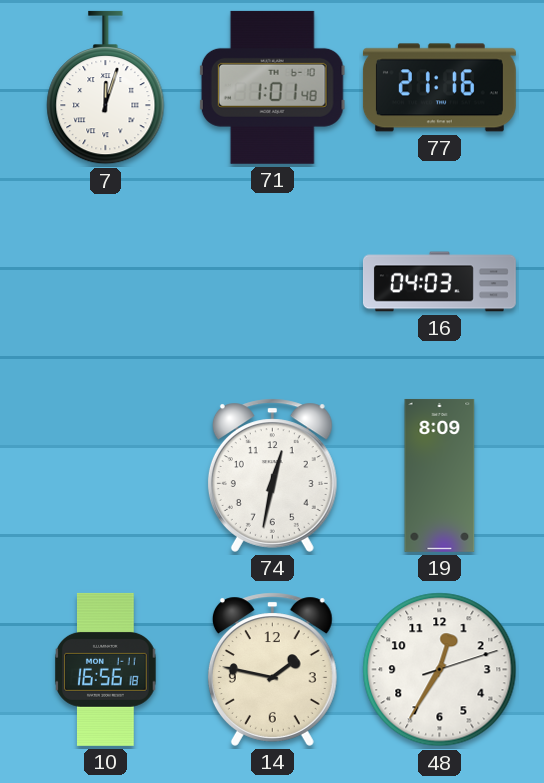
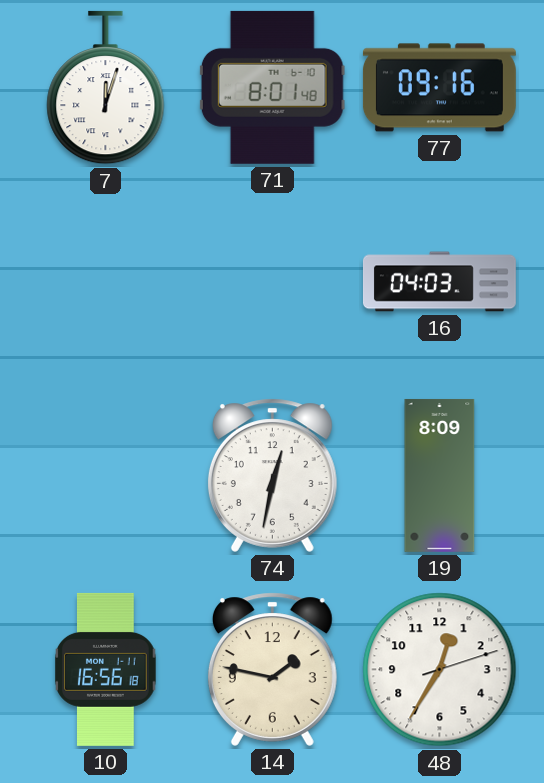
71: 1:01 -> 8:01 (272, 87)
77: 21:16 -> 09:16 (439, 88)
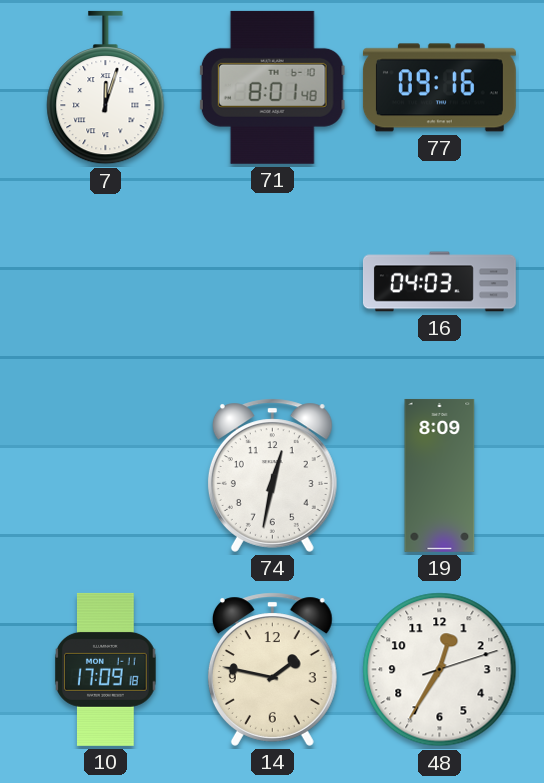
10: 16:56 -> 17:09 (106, 669)
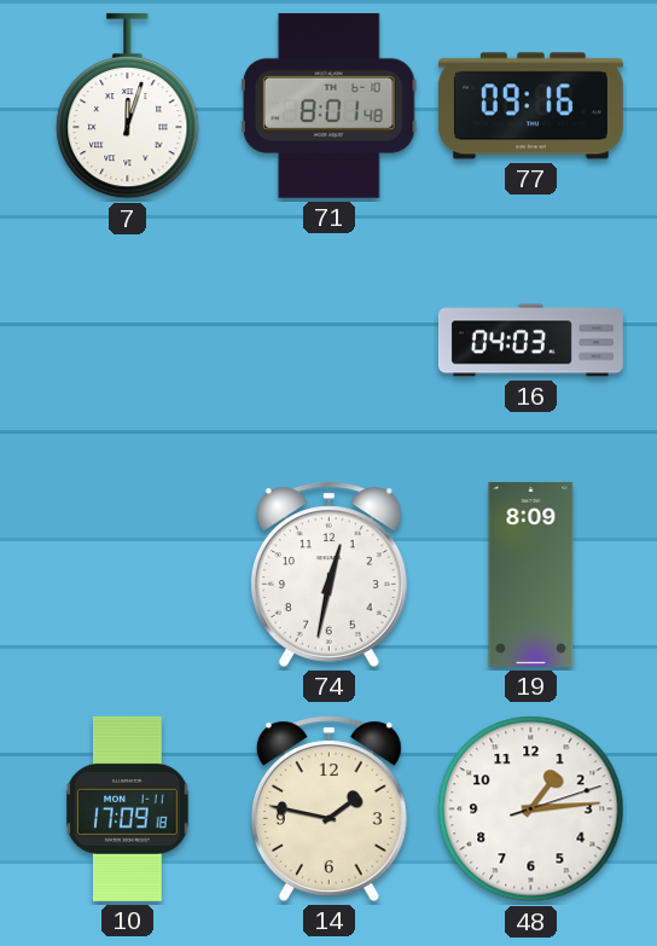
48: 12:35 -> 1:14 (531, 809)
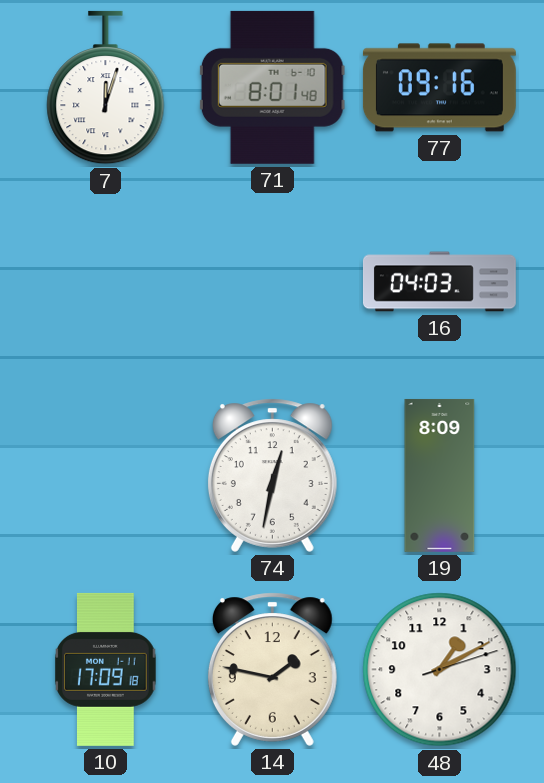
48: 1:14 -> 1:10 (440, 670)
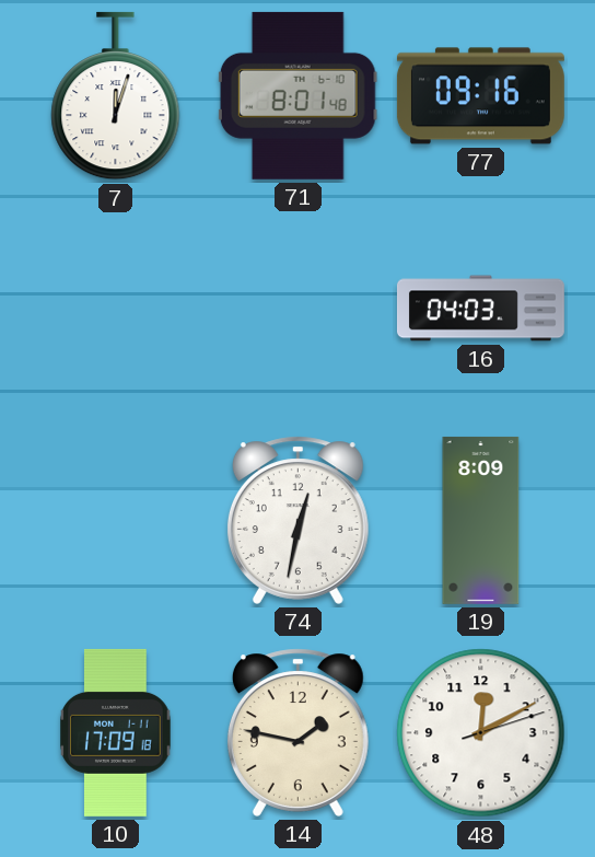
48: 1:10 -> 12:10 (481, 733)
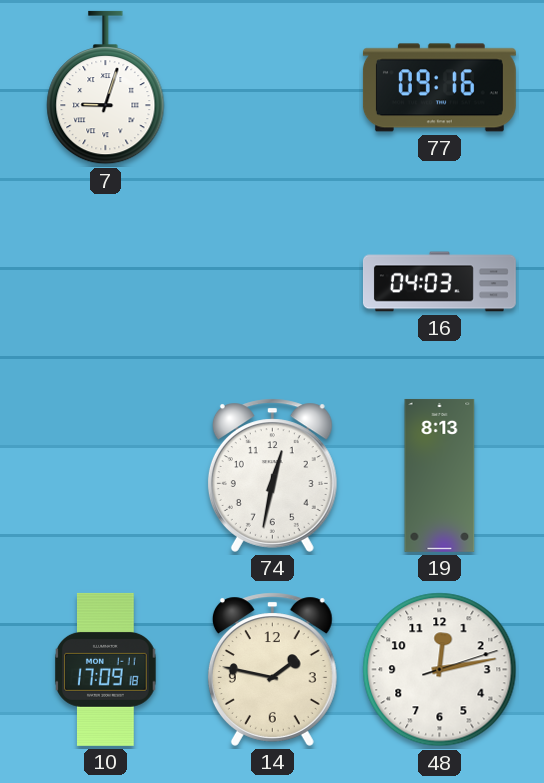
7: 12:03 -> 9:03 (106, 88)
71: 8:01 -> none (297, 95)
19: 8:09 -> 8:13 (440, 475)
48: 12:10 -> 12:13 (440, 670)
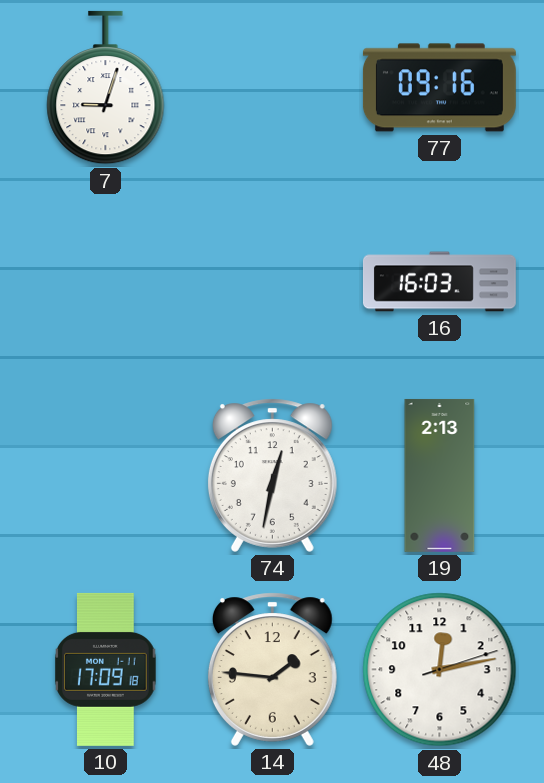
16: 04:03 -> 16:03 (439, 282)
19: 8:13 -> 2:13 (440, 475)
14: 1:47 -> 1:46 (272, 669)
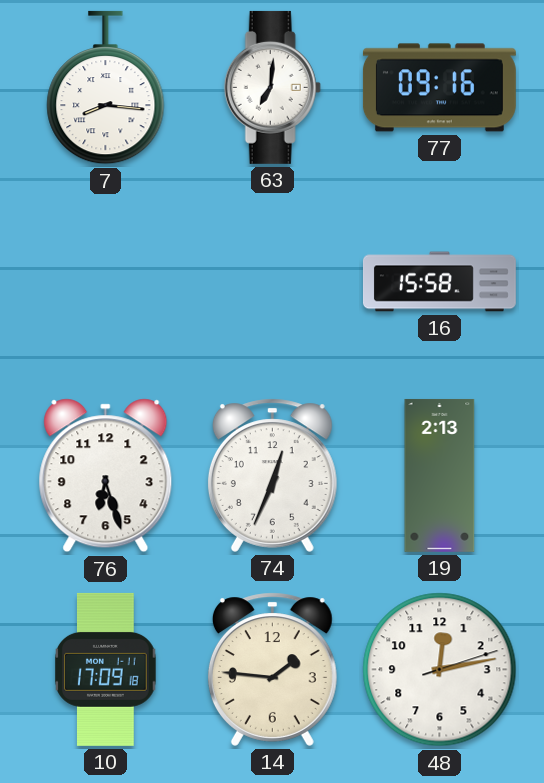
7: 9:03 -> 8:16 (106, 88)
63: none -> 7:01 (272, 87)
16: 16:03 -> 15:58 (439, 282)
76: none -> 6:27 (106, 476)
74: 12:32 -> 12:34 (272, 475)
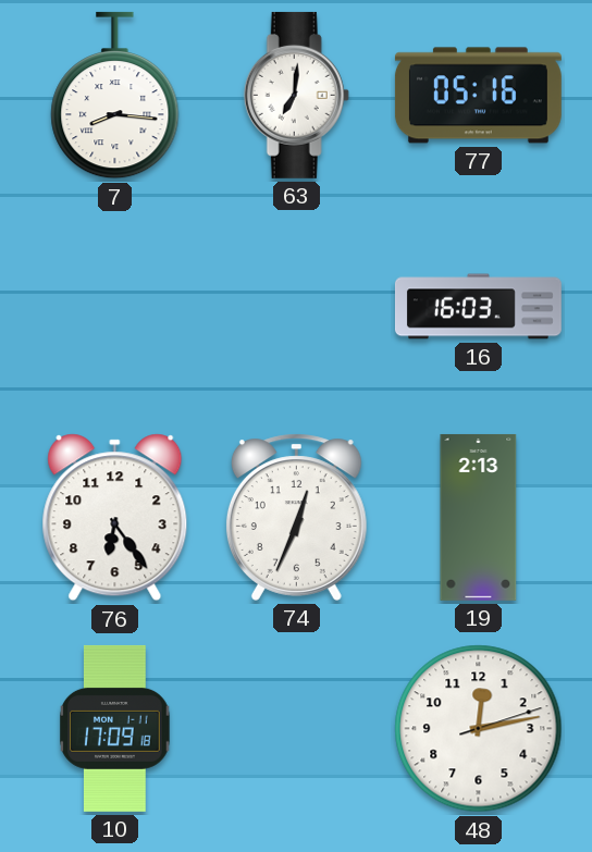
77: 09:16 -> 05:16 (478, 96)
16: 15:58 -> 16:03 (478, 307)
76: 6:27 -> 6:24 (115, 518)
14: 1:46 -> none (272, 669)
